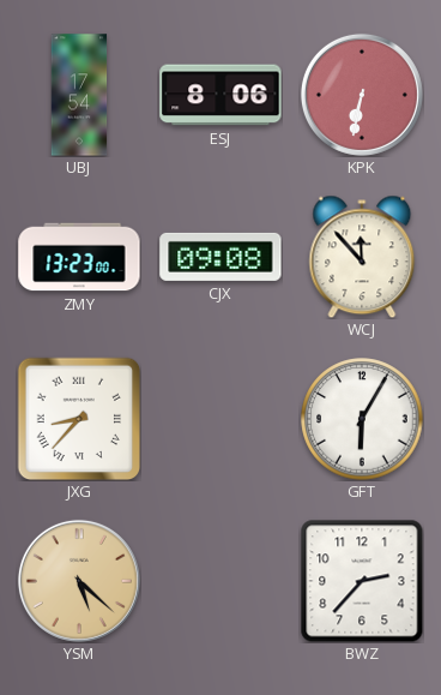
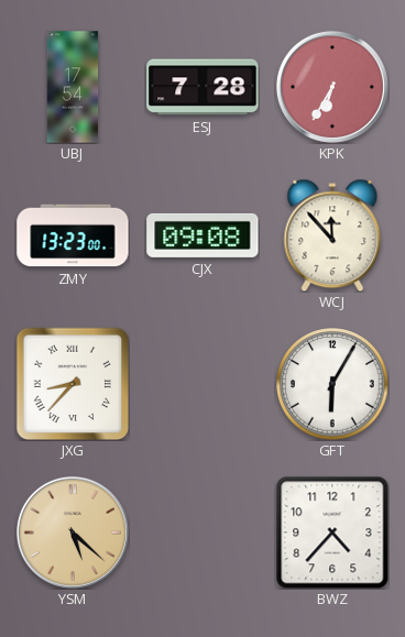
ESJ: 8:06 -> 7:28 (202, 87)
KPK: 6:32 -> 6:35 (332, 87)
BWZ: 2:37 -> 4:37 (332, 532)
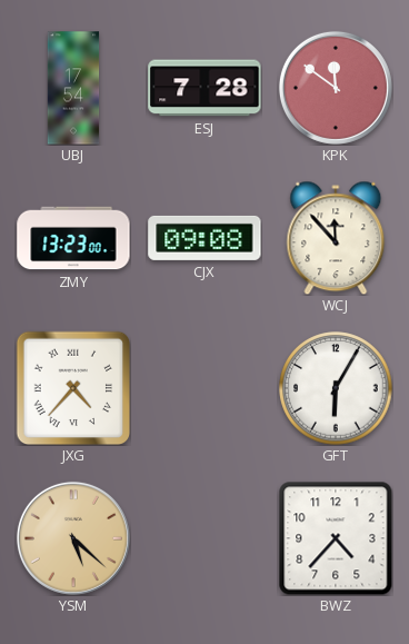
KPK: 6:35 -> 11:51 (336, 88)
JXG: 8:37 -> 4:37 (73, 388)
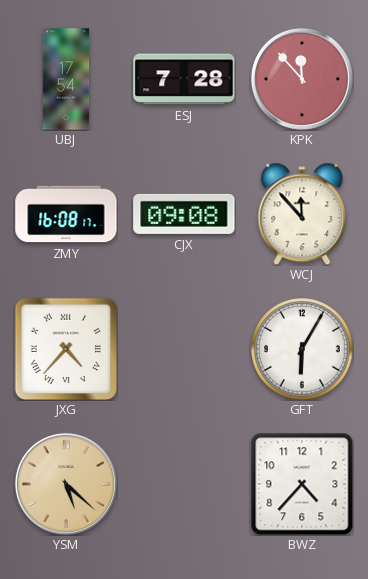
KPK: 11:51 -> 11:53 (302, 79)
ZMY: 13:23 -> 16:08 (66, 214)
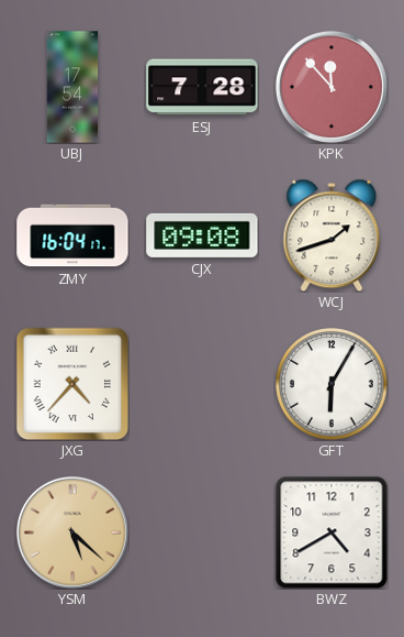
ZMY: 16:08 -> 16:04 (72, 235)
WCJ: 11:53 -> 1:42 (332, 235)
BWZ: 4:37 -> 4:40 (332, 532)
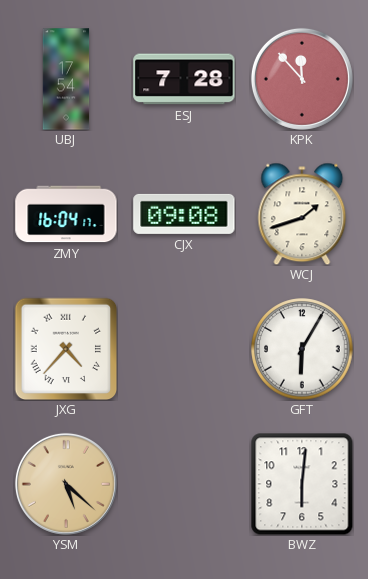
BWZ: 4:40 -> 6:01 (302, 484)
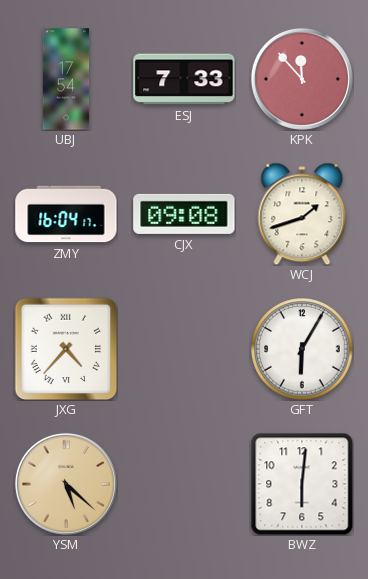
ESJ: 7:28 -> 7:33 (184, 79)
